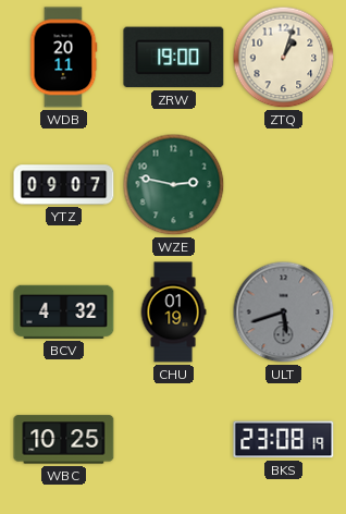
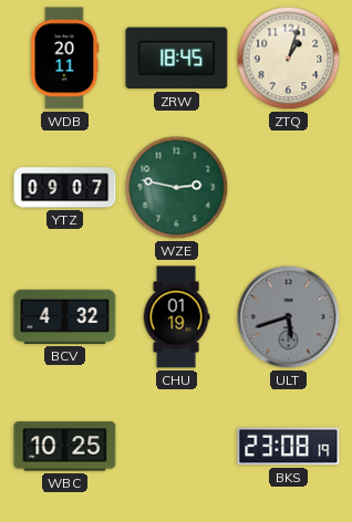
ZRW: 19:00 -> 18:45 (177, 59)
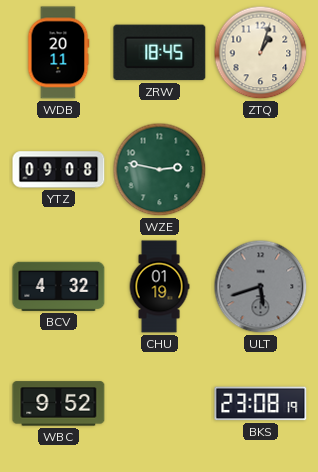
YTZ: 09:07 -> 09:08 (59, 170)
WBC: 10:25 -> 9:52 (59, 404)
